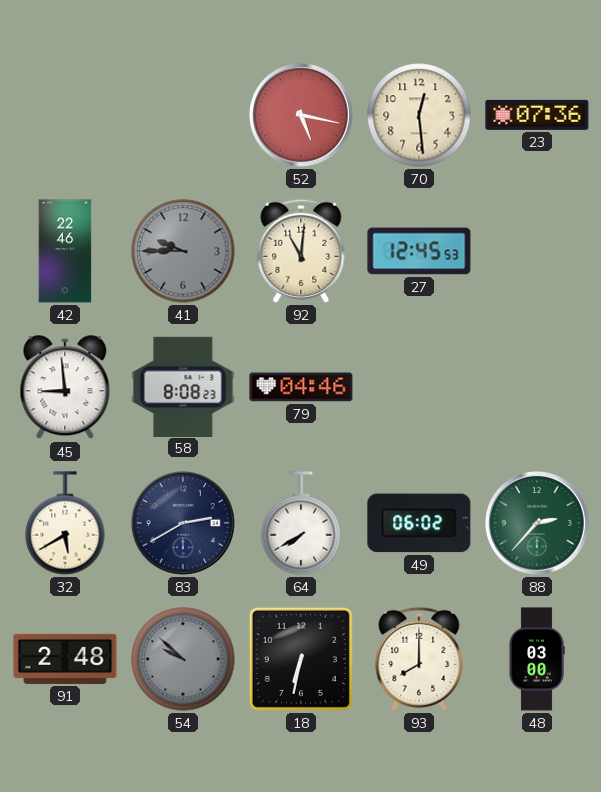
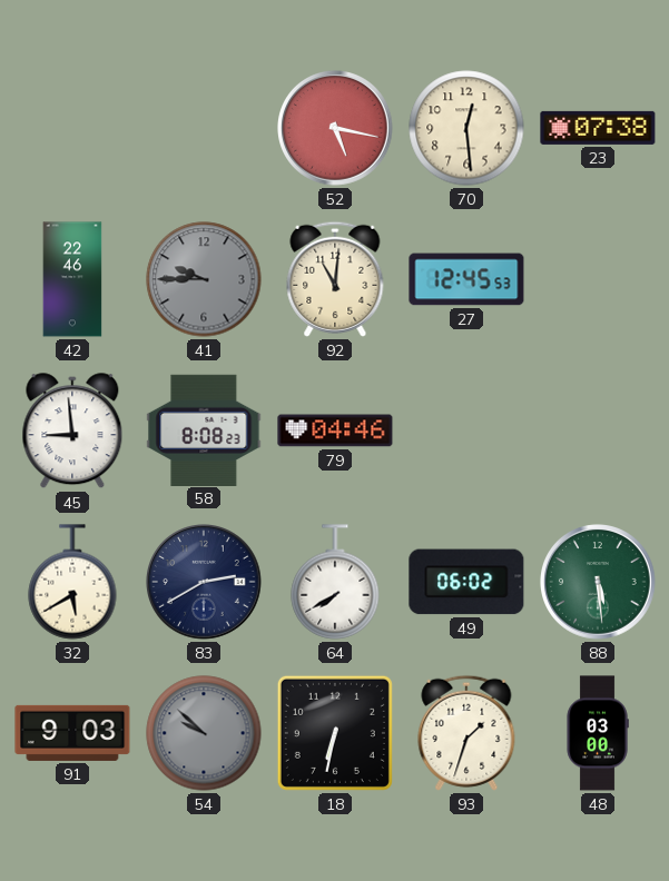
23: 07:36 -> 07:38 (598, 128)
88: 2:37 -> 5:29 (599, 583)
91: 2:48 -> 9:03 (72, 733)
93: 8:00 -> 1:33 (466, 733)
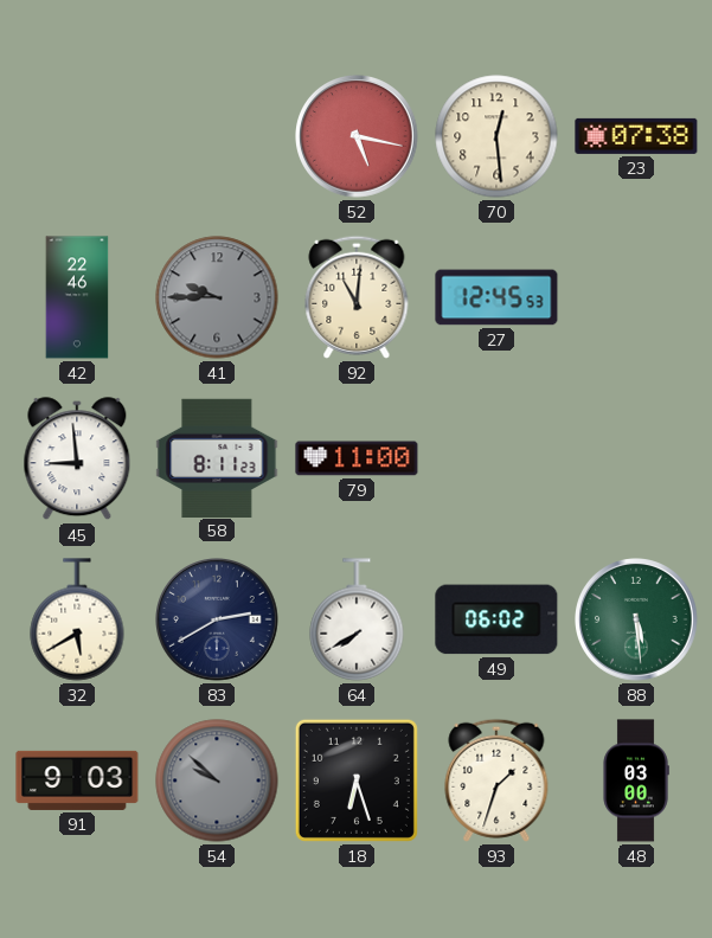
58: 8:08 -> 8:11 (217, 457)
79: 04:46 -> 11:00 (357, 458)
18: 6:32 -> 6:27 (357, 780)
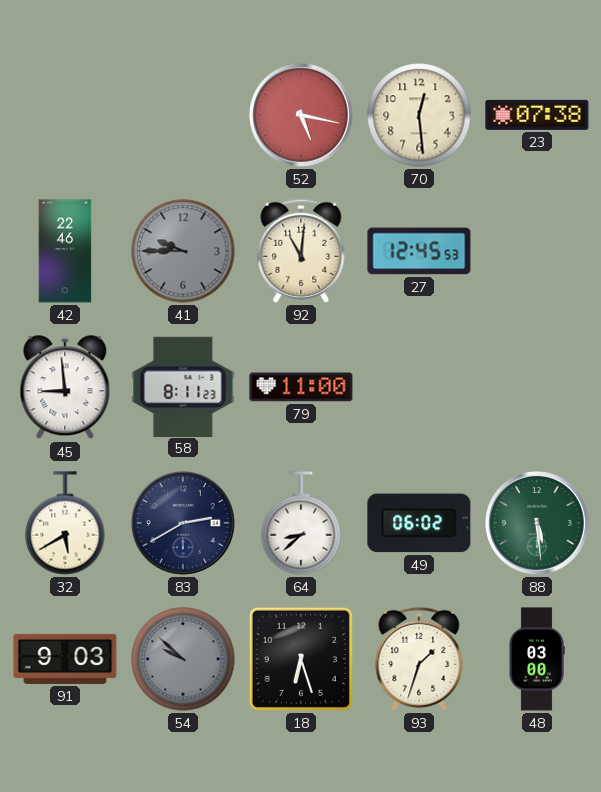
64: 7:40 -> 8:38 (301, 523)
